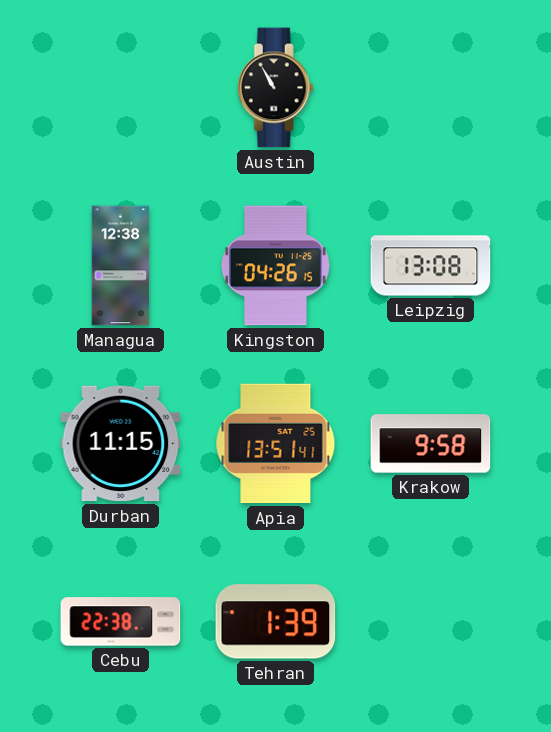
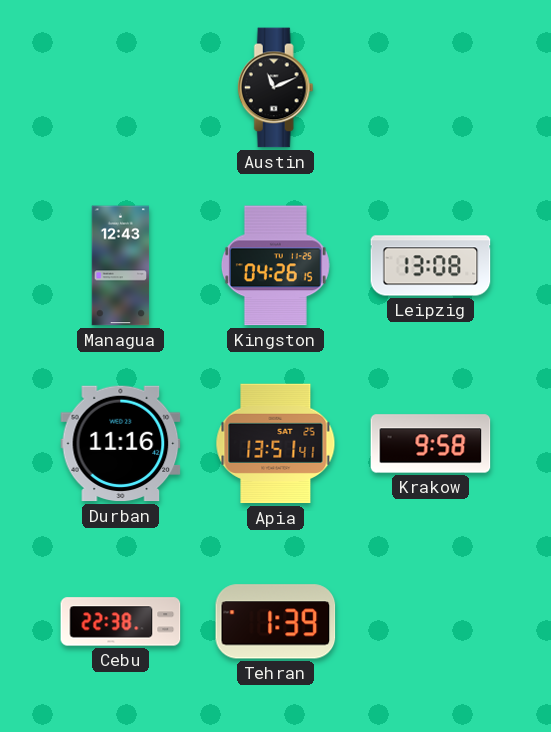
Austin: 10:55 -> 11:11 (275, 88)
Managua: 12:38 -> 12:43 (121, 266)
Durban: 11:15 -> 11:16 (121, 444)
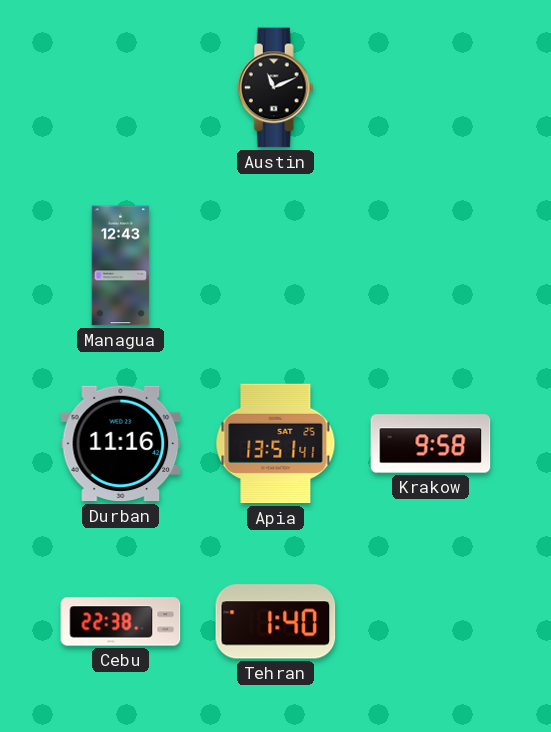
Kingston: 04:26 -> none (275, 266)
Leipzig: 13:08 -> none (431, 266)
Tehran: 1:39 -> 1:40 (276, 622)
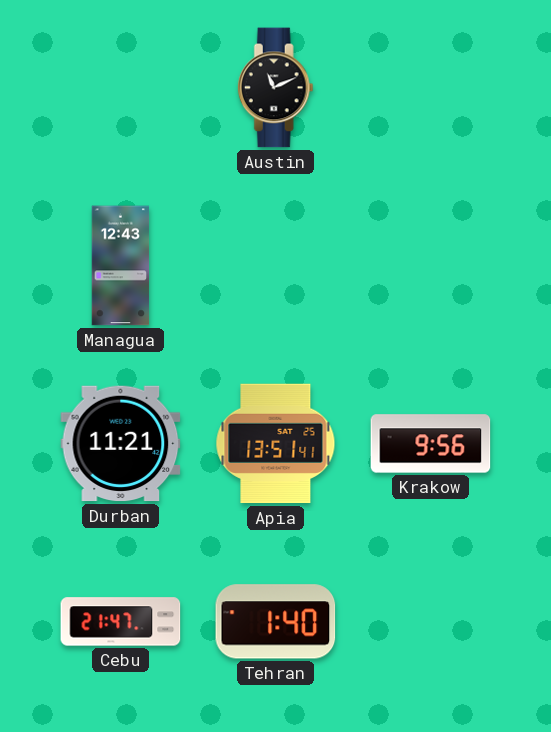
Durban: 11:16 -> 11:21 (121, 444)
Krakow: 9:58 -> 9:56 (431, 444)
Cebu: 22:38 -> 21:47 (121, 622)
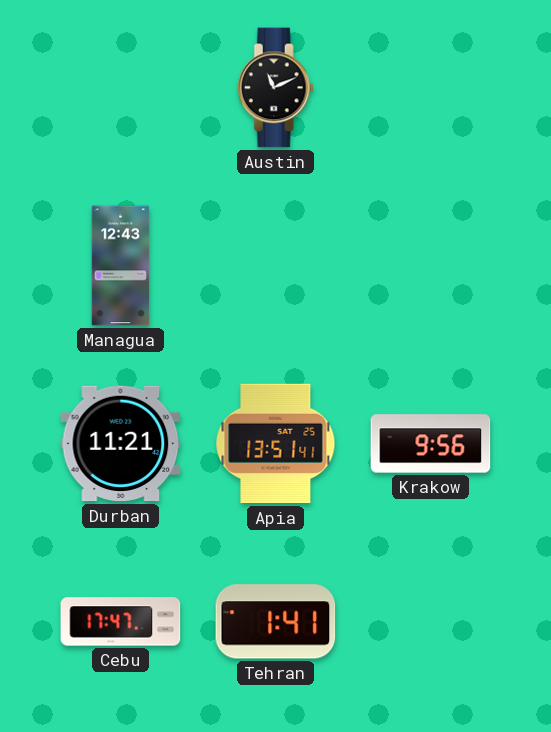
Cebu: 21:47 -> 17:47 (121, 622)
Tehran: 1:40 -> 1:41 (276, 622)
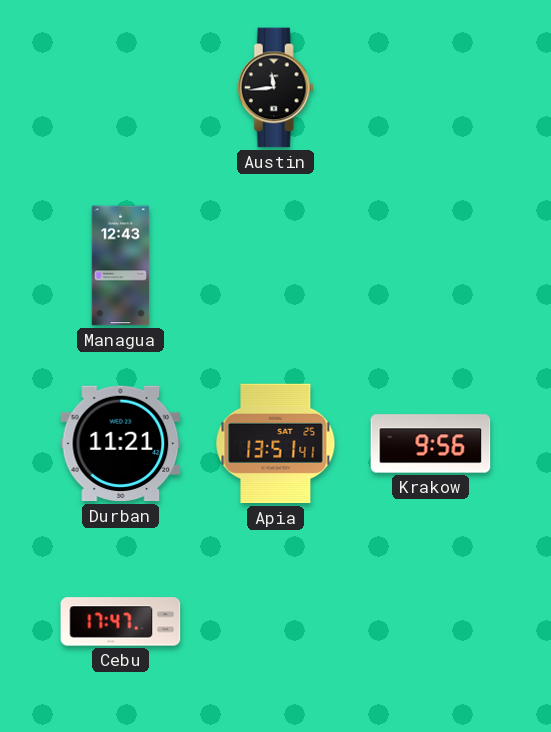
Austin: 11:11 -> 11:44 (275, 88)
Tehran: 1:41 -> none (276, 622)
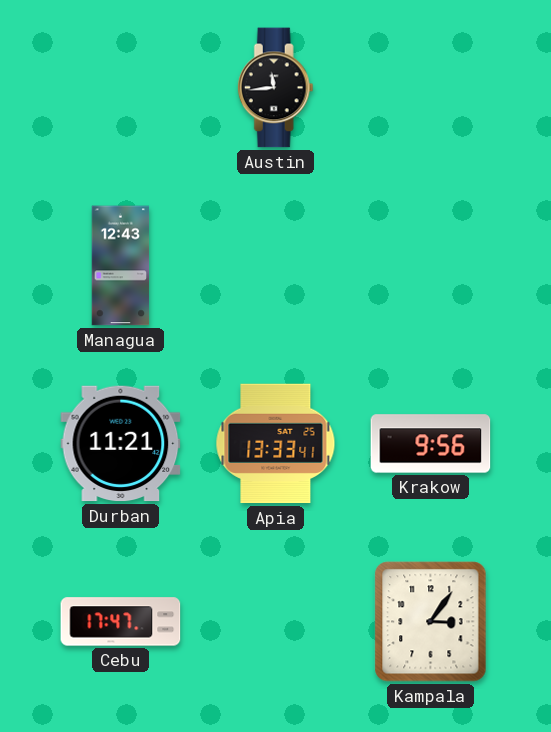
Apia: 13:51 -> 13:33 (276, 444)
Kampala: none -> 3:06 (431, 622)
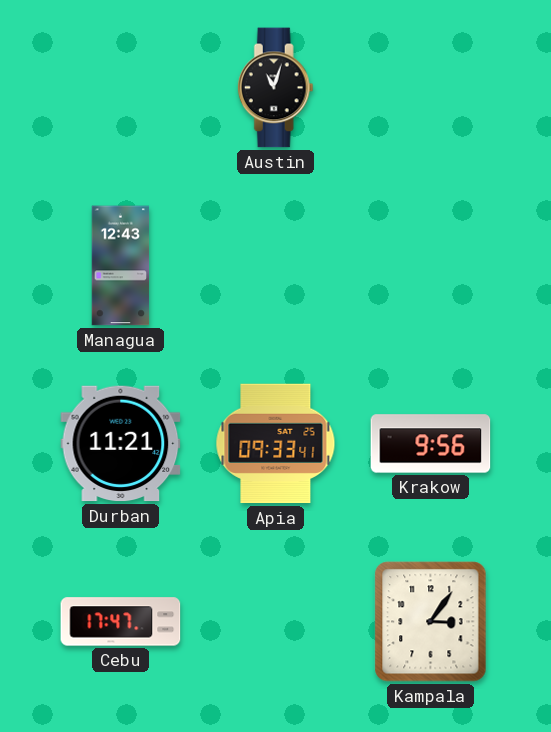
Austin: 11:44 -> 11:03 (275, 88)
Apia: 13:33 -> 09:33 (276, 444)
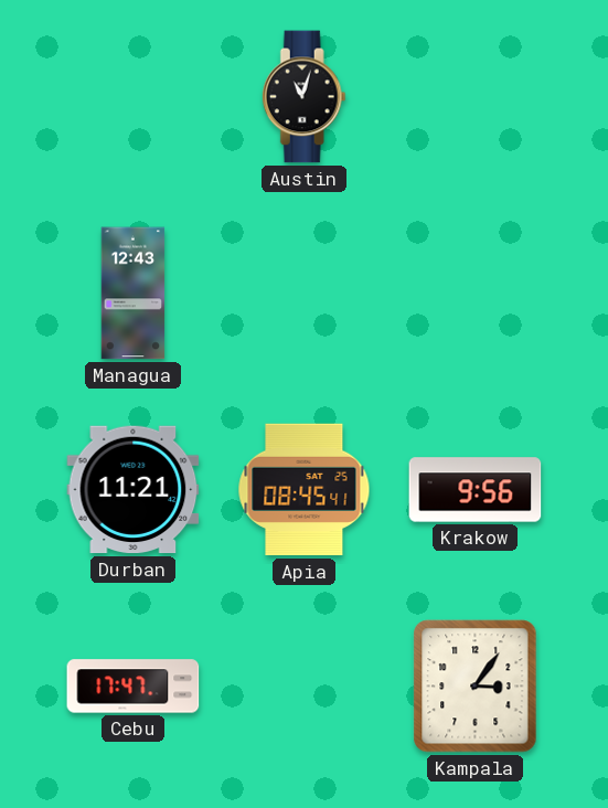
Apia: 09:33 -> 08:45 (305, 490)
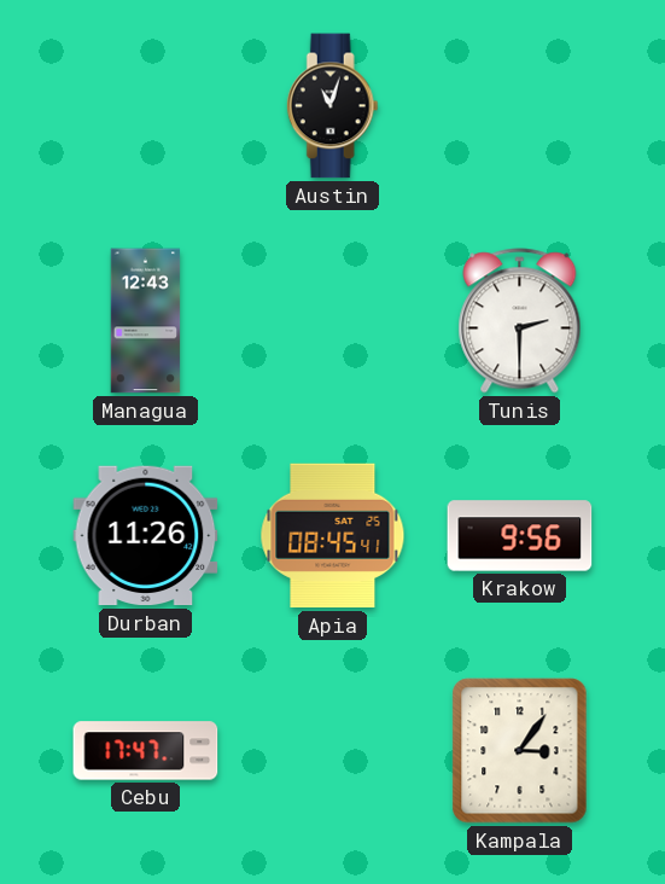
Tunis: none -> 2:30 (520, 321)
Durban: 11:21 -> 11:26 (146, 536)
